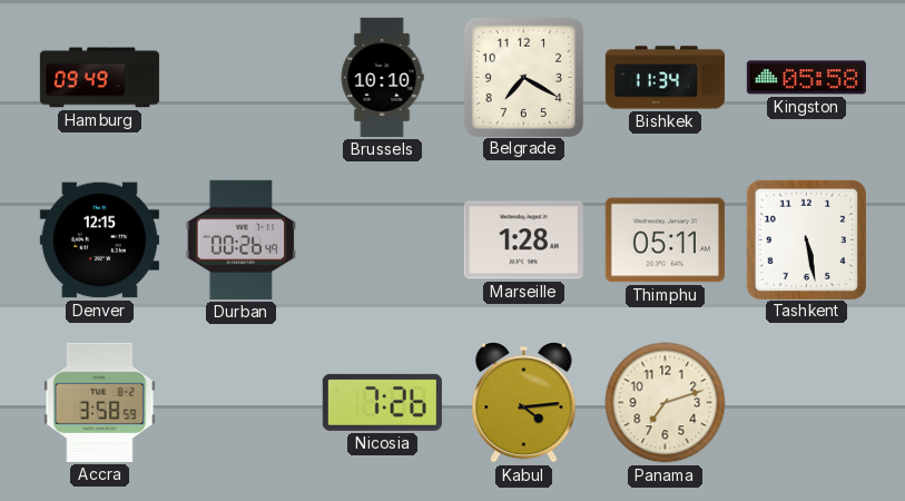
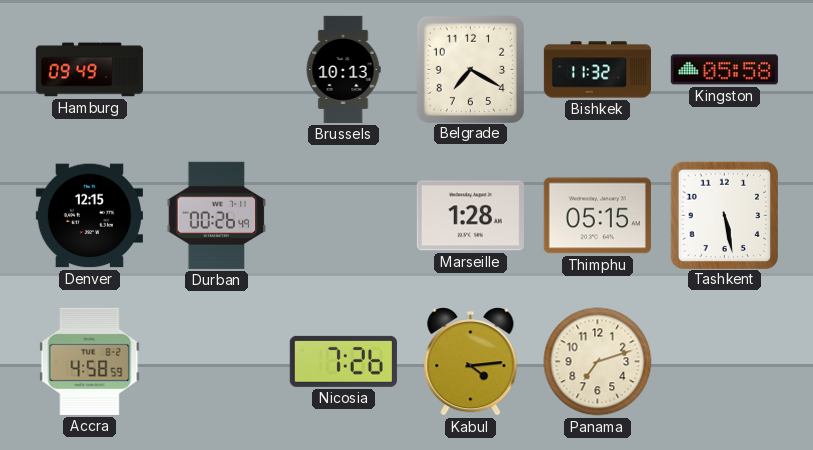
Brussels: 10:10 -> 10:13 (343, 69)
Bishkek: 11:34 -> 11:32 (597, 70)
Thimphu: 05:11 -> 05:15 (597, 216)
Accra: 3:58 -> 4:58 (90, 361)
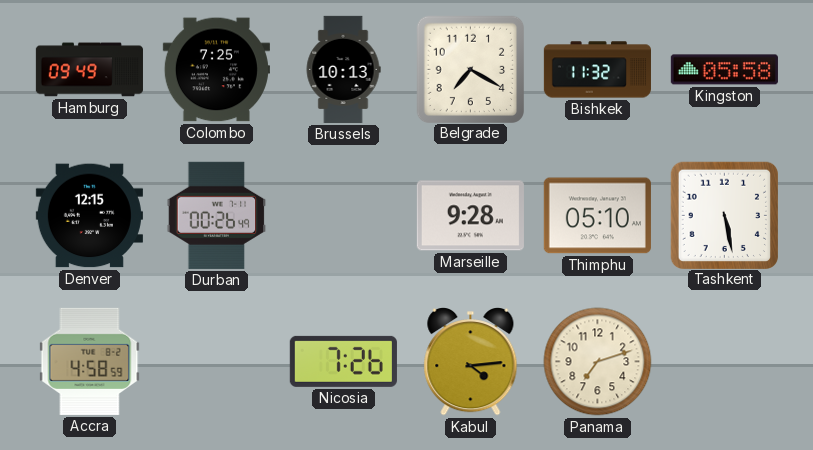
Colombo: none -> 7:25 (216, 70)
Marseille: 1:28 -> 9:28 (470, 216)
Thimphu: 05:15 -> 05:10 (597, 216)
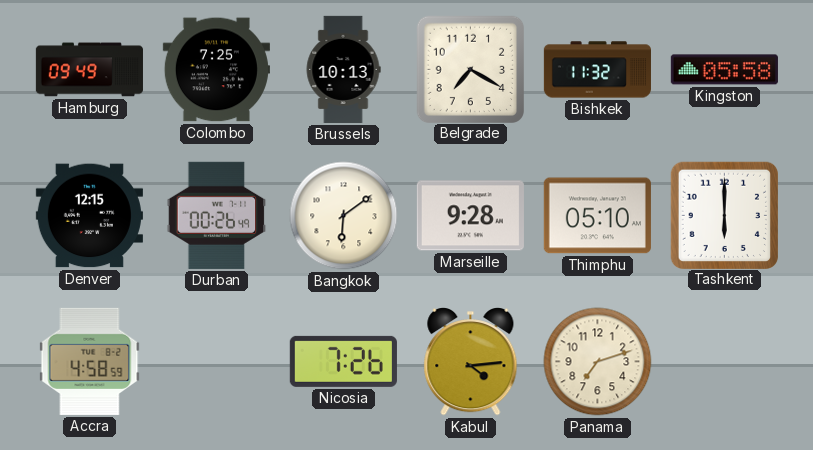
Bangkok: none -> 6:09 (344, 216)
Tashkent: 5:28 -> 6:00 (724, 215)
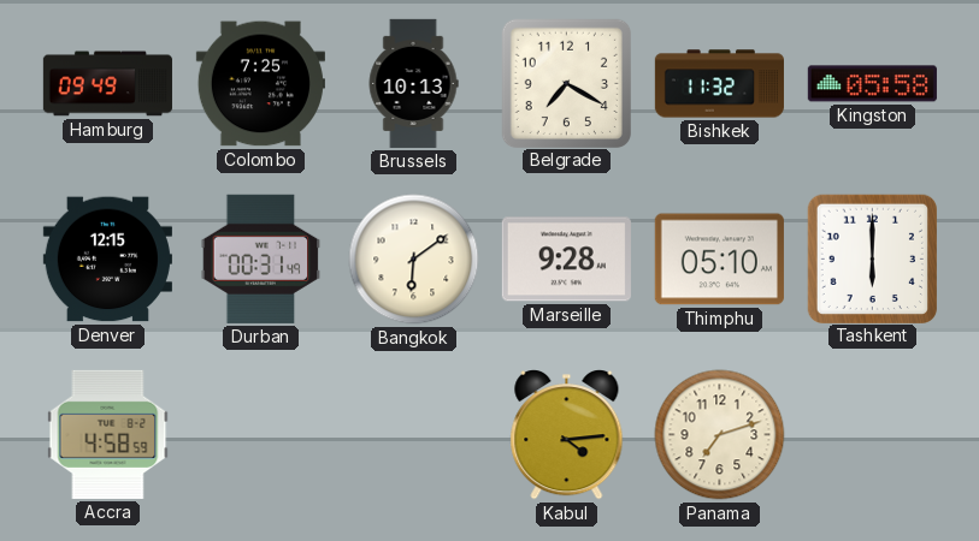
Durban: 00:26 -> 00:31 (261, 258)
Nicosia: 7:26 -> none (343, 361)
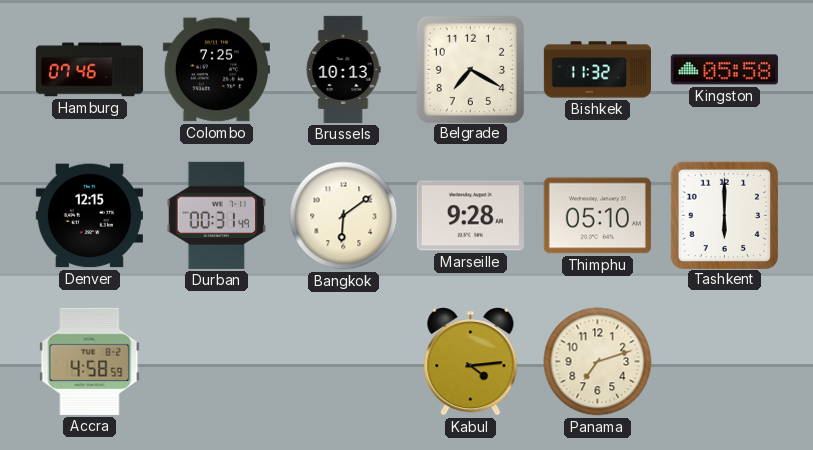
Hamburg: 09:49 -> 07:46 (89, 70)
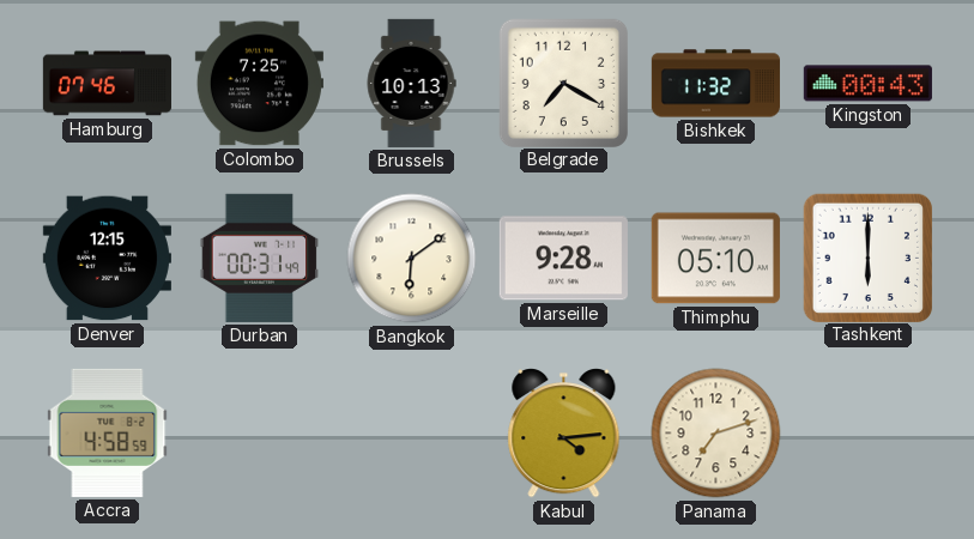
Kingston: 05:58 -> 00:43 (867, 84)
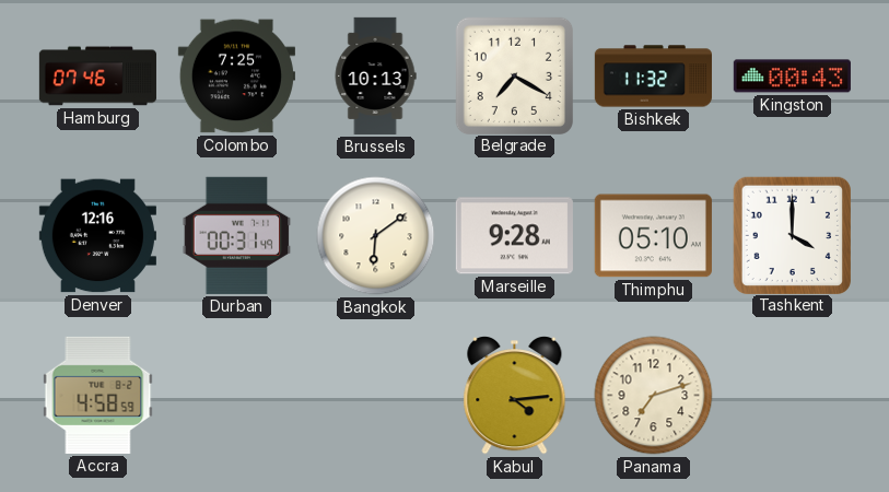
Denver: 12:15 -> 12:16 (97, 236)
Tashkent: 6:00 -> 4:00 (792, 235)
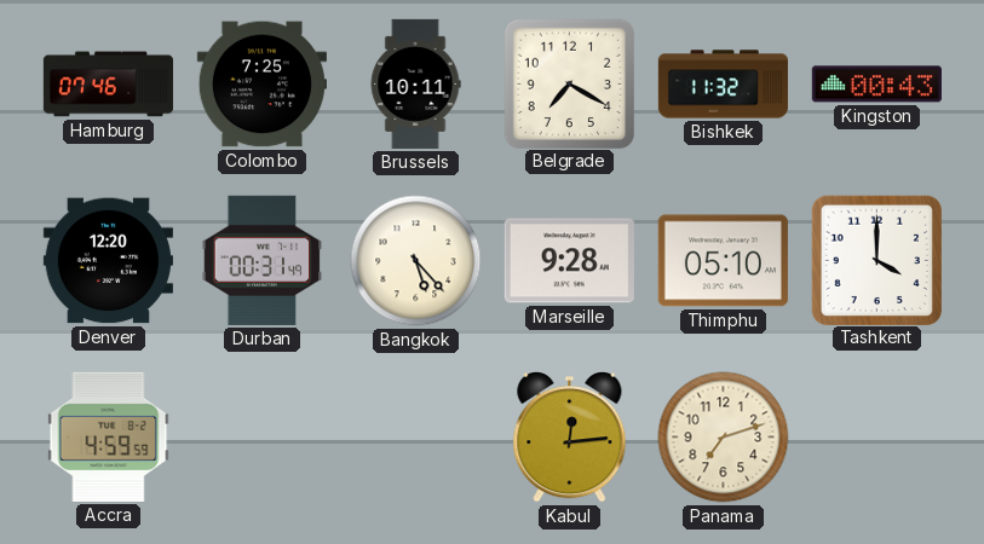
Brussels: 10:13 -> 10:11 (415, 83)
Denver: 12:16 -> 12:20 (108, 261)
Bangkok: 6:09 -> 5:23 (416, 261)
Accra: 4:58 -> 4:59 (109, 436)
Kabul: 4:14 -> 12:14 (570, 438)
